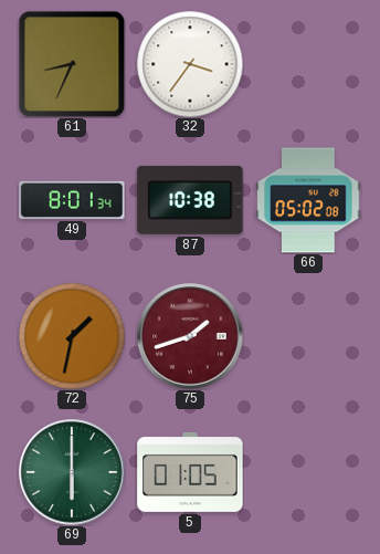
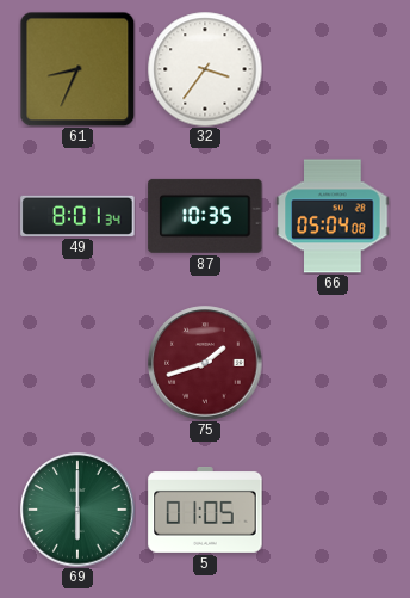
87: 10:38 -> 10:35 (205, 216)
66: 05:02 -> 05:04 (333, 216)
72: 1:32 -> none (72, 336)
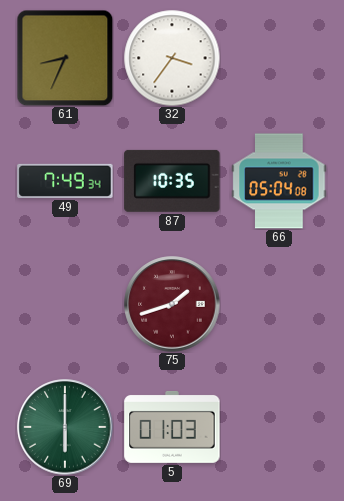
49: 8:01 -> 7:49 (65, 181)
5: 01:05 -> 01:03 (172, 427)
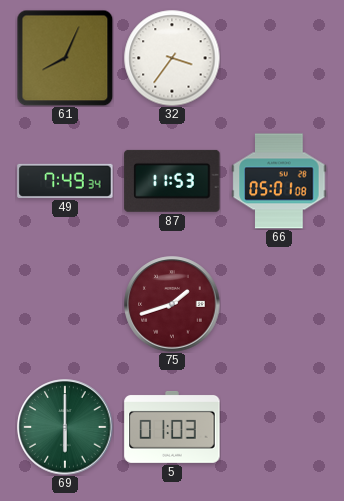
61: 8:34 -> 8:04 (65, 58)
87: 10:35 -> 11:53 (172, 181)
66: 05:04 -> 05:01 (279, 181)
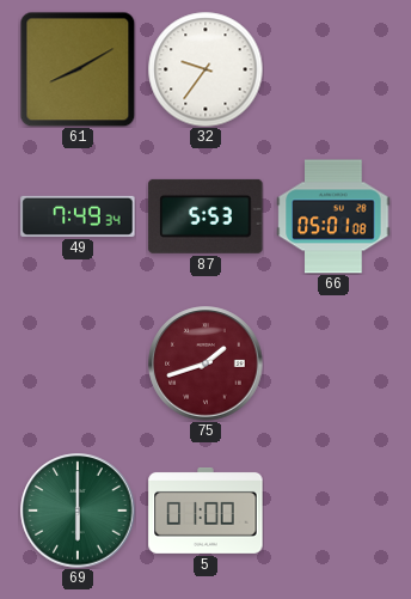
61: 8:04 -> 8:10 (78, 69)
32: 3:36 -> 9:36 (205, 69)
87: 11:53 -> 5:53 (205, 216)
5: 01:03 -> 01:00 (205, 511)
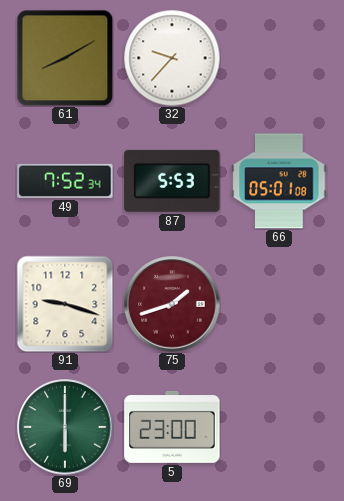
32: 9:36 -> 9:37 (172, 58)
49: 7:49 -> 7:52 (65, 181)
91: none -> 9:18 (65, 304)
5: 01:00 -> 23:00 (172, 427)
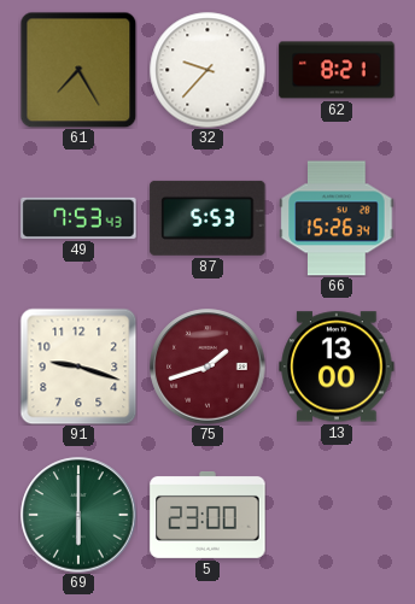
61: 8:10 -> 7:25 (78, 70)
62: none -> 8:21 (337, 70)
49: 7:52 -> 7:53 (78, 218)
66: 05:01 -> 15:26 (337, 218)
13: none -> 13:00 (337, 366)
